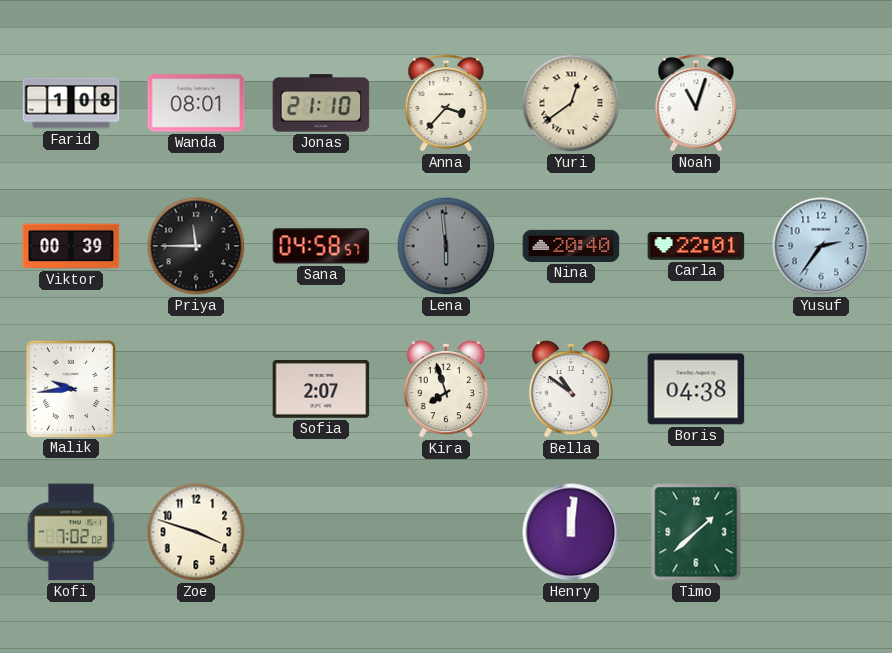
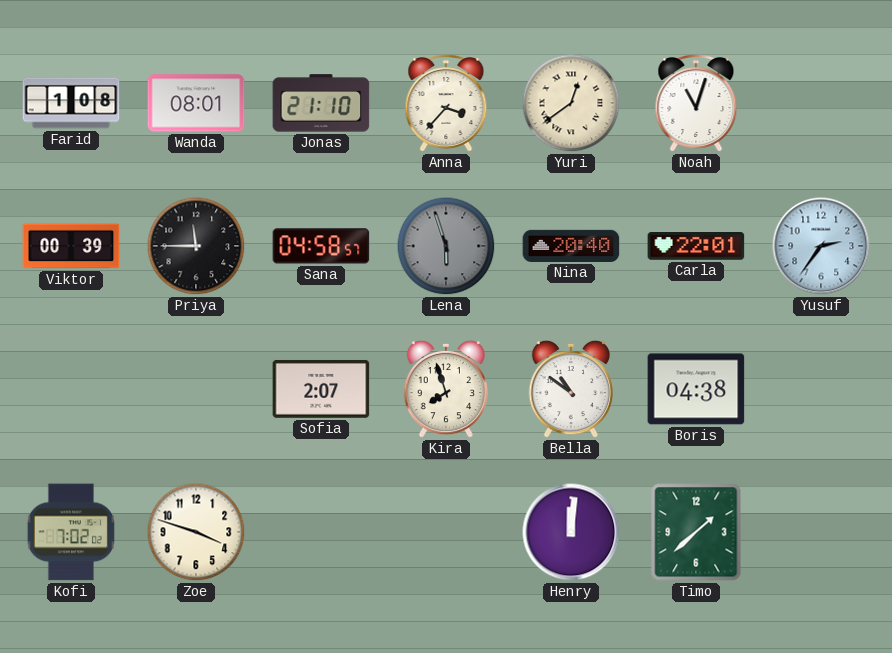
Lena: 5:59 -> 5:57 (446, 246)
Malik: 9:44 -> none (70, 388)
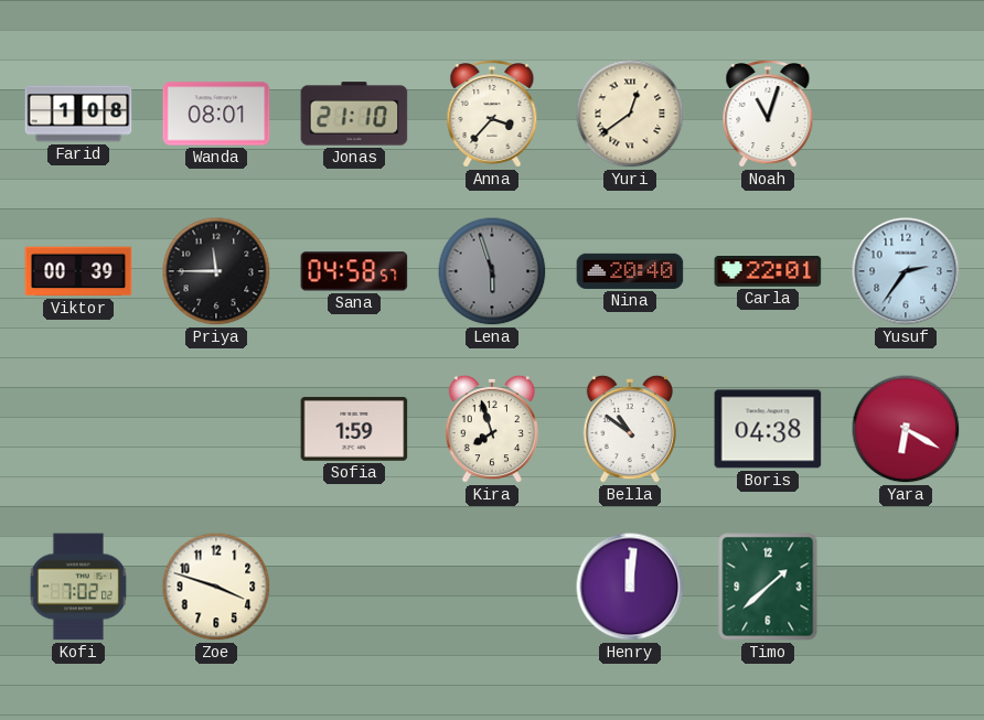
Sofia: 2:07 -> 1:59 (354, 429)
Yara: none -> 6:20 (906, 429)
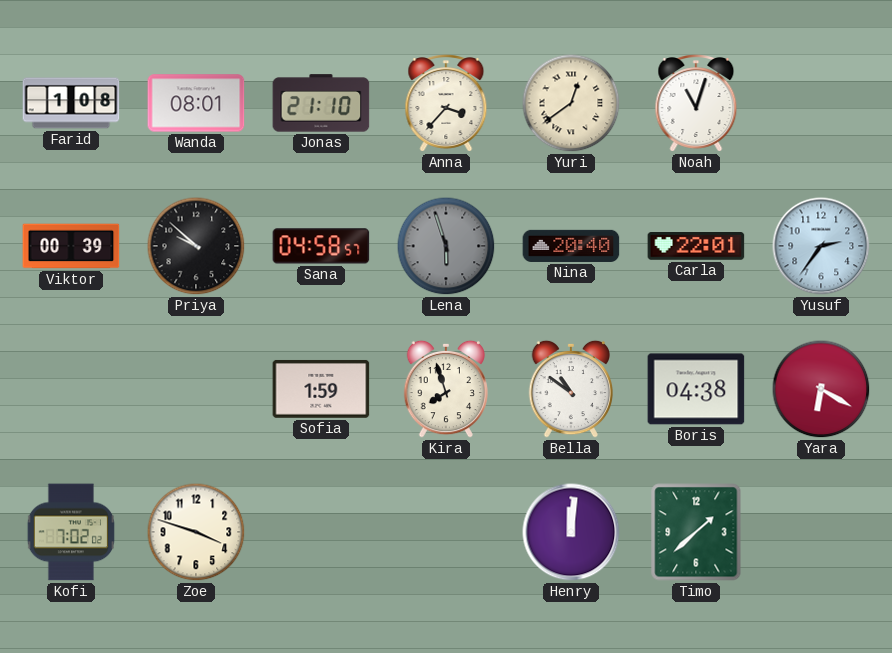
Priya: 11:45 -> 9:52 (196, 246)
